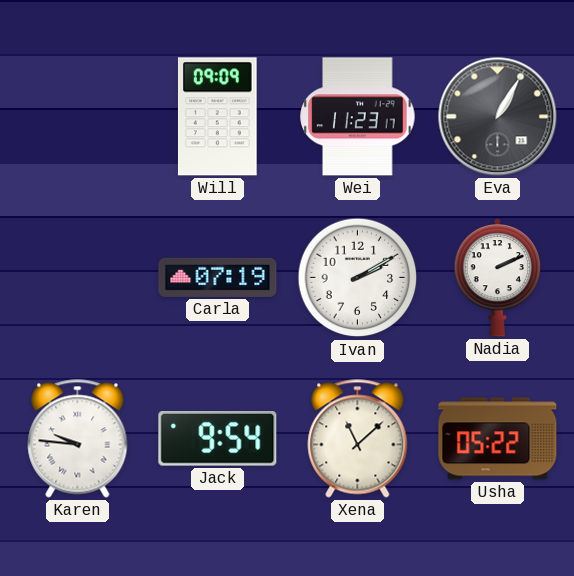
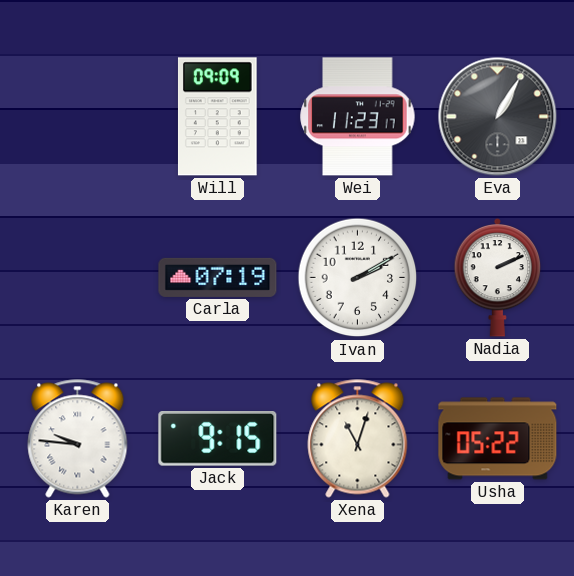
Jack: 9:54 -> 9:15 (218, 439)
Xena: 11:08 -> 11:03 (358, 439)
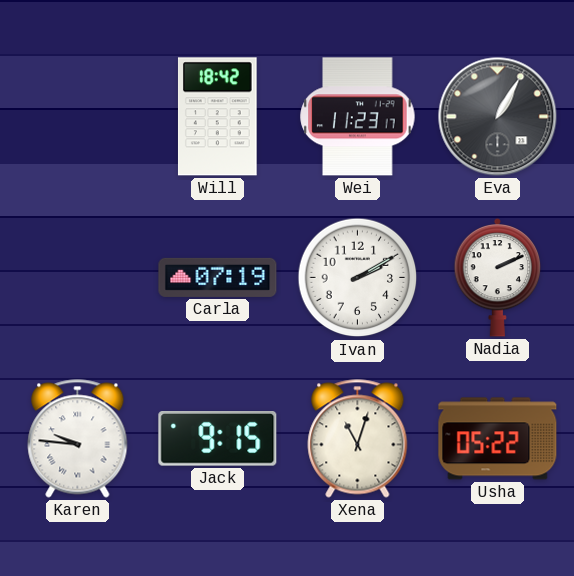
Will: 09:09 -> 18:42 (217, 117)
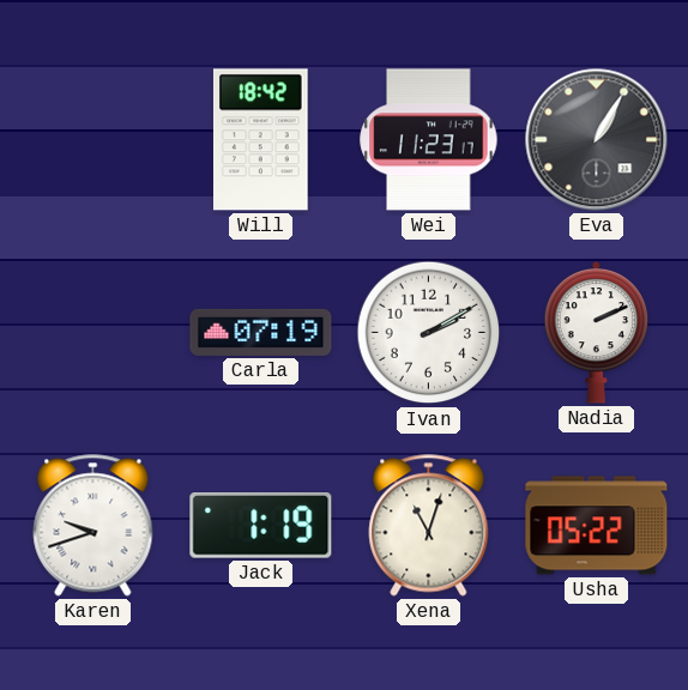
Karen: 9:46 -> 9:42 (93, 526)
Jack: 9:15 -> 1:19 (261, 526)
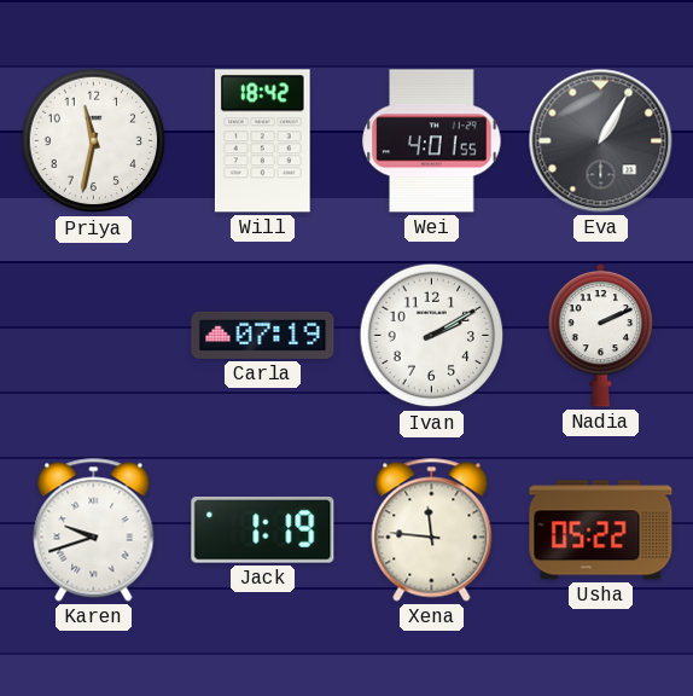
Priya: none -> 11:32 (94, 141)
Wei: 11:23 -> 4:01 (432, 141)
Xena: 11:03 -> 11:46 (432, 530)
